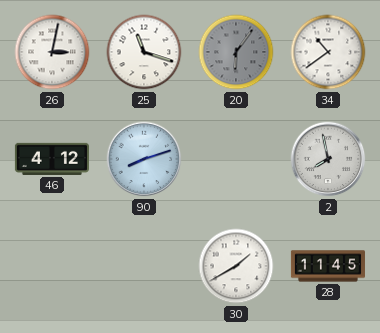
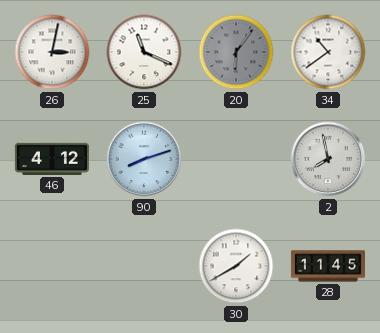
25: 11:18 -> 11:19 (144, 52)
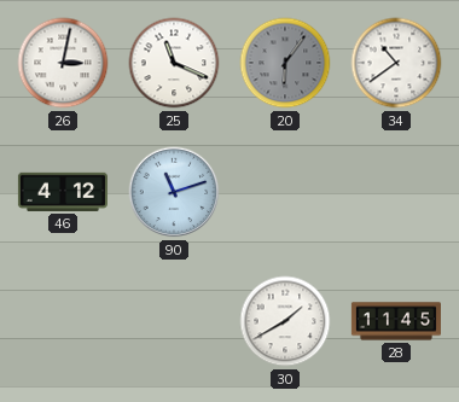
90: 8:12 -> 11:12 (174, 192)
2: 7:58 -> none (328, 159)
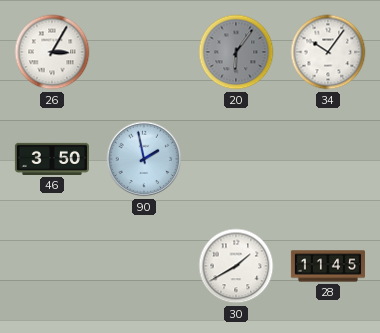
26: 3:02 -> 3:05 (52, 52)
25: 11:19 -> none (174, 63)
34: 10:39 -> 10:06 (328, 52)
46: 4:12 -> 3:50 (52, 159)
90: 11:12 -> 1:58 (144, 159)
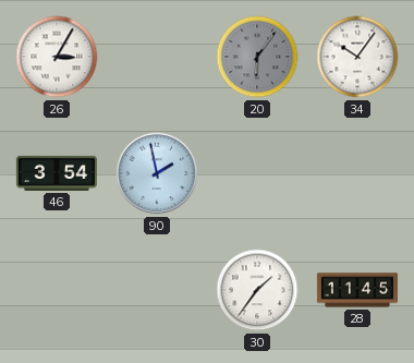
46: 3:50 -> 3:54 (57, 173)
30: 1:40 -> 1:36 (257, 290)
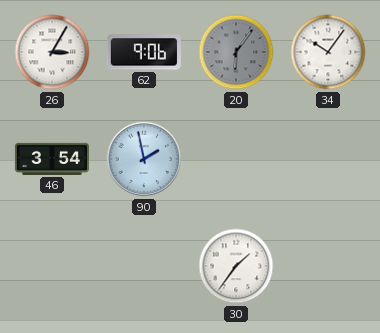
62: none -> 9:06 (144, 52)
28: 11:45 -> none (357, 290)
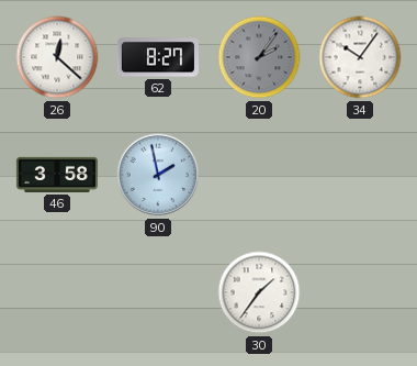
26: 3:05 -> 12:22 (57, 57)
62: 9:06 -> 8:27 (158, 57)
20: 6:06 -> 2:06 (259, 57)
46: 3:54 -> 3:58 (57, 175)
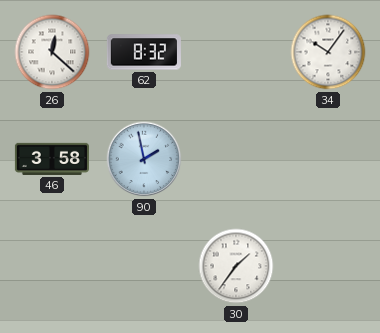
62: 8:27 -> 8:32 (144, 52)
20: 2:06 -> none (259, 57)
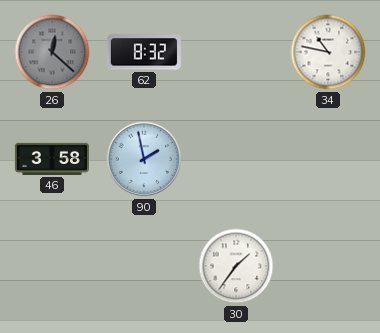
26 dial: white -> grey (52, 52)
34: 10:06 -> 10:47 (328, 52)
